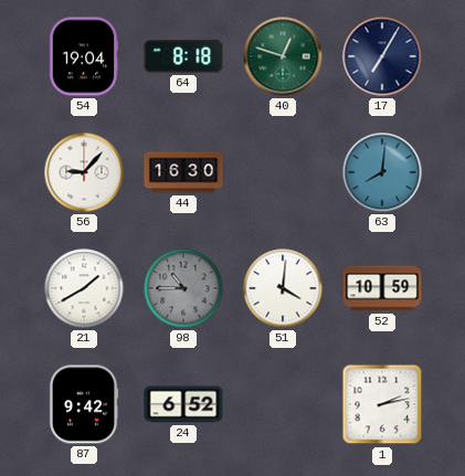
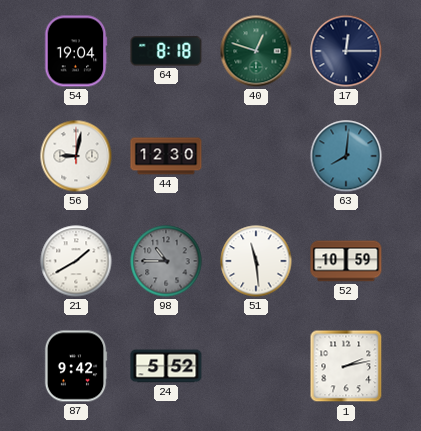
17: 7:05 -> 12:15 (346, 51)
56: 9:07 -> 9:02 (76, 156)
44: 16:30 -> 12:30 (166, 156)
51: 4:01 -> 11:29 (256, 261)
24: 6:52 -> 5:52 (166, 366)
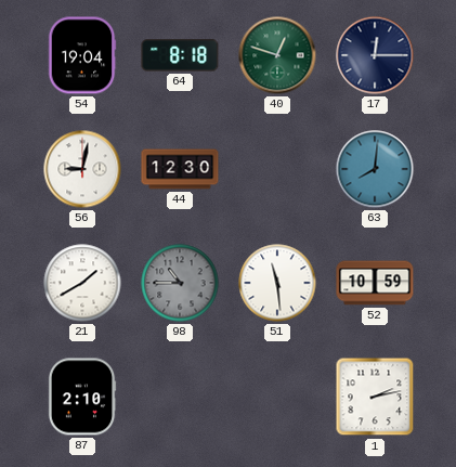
87: 9:42 -> 2:10 (82, 397)
24: 5:52 -> none (166, 366)
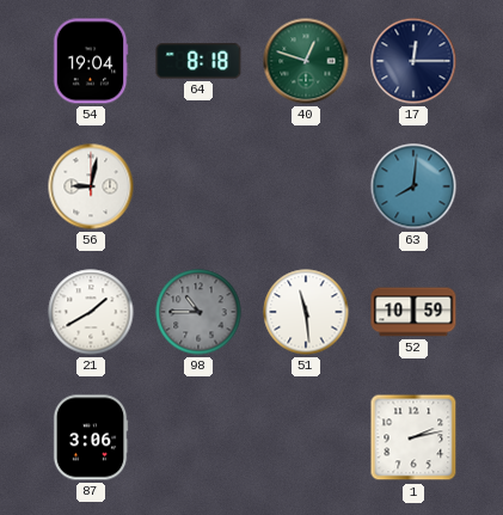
44: 12:30 -> none (180, 169)
87: 2:10 -> 3:06 (91, 437)
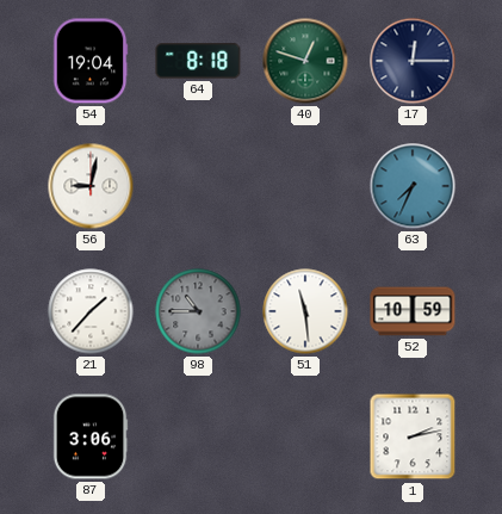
63: 8:01 -> 7:34 (413, 186)
21: 1:40 -> 1:37 (91, 311)
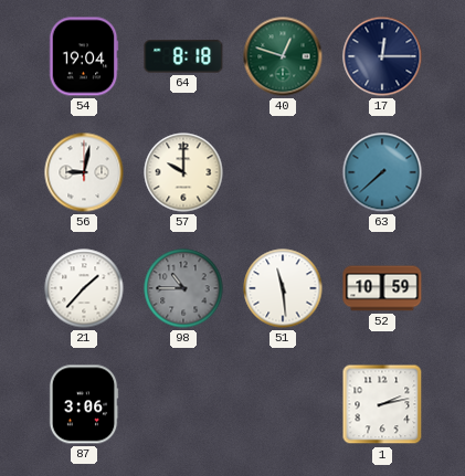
57: none -> 10:00 (183, 172)
63: 7:34 -> 7:38 (382, 172)
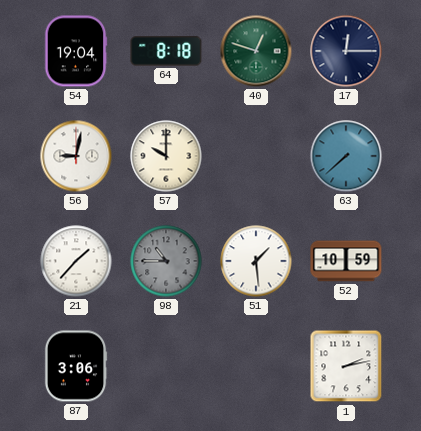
51: 11:29 -> 1:29 (256, 261)
